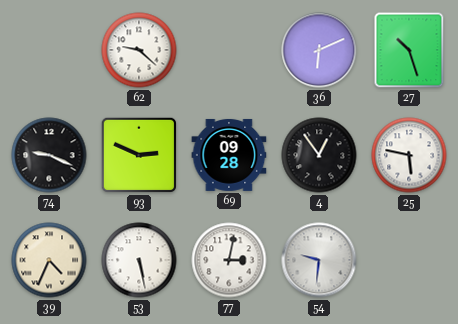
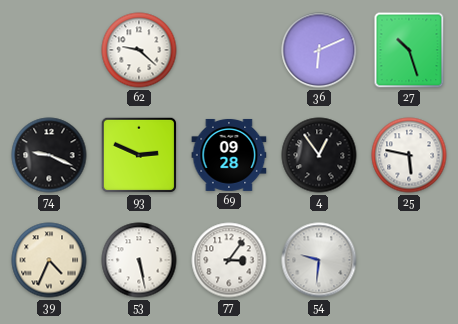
77: 3:02 -> 3:06 (229, 260)
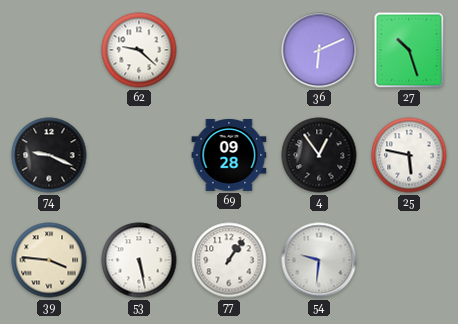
93: 2:49 -> none (139, 155)
39: 4:34 -> 3:46 (49, 260)
77: 3:06 -> 1:06 (229, 260)
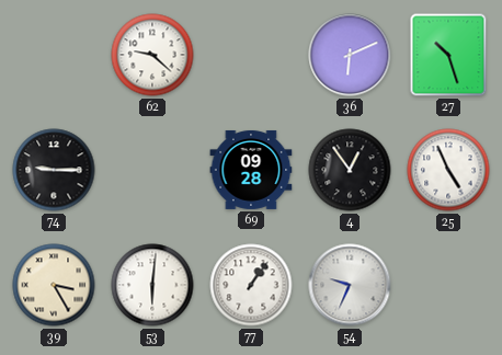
74: 9:19 -> 9:15 (54, 170)
25: 5:47 -> 4:56 (448, 170)
39: 3:46 -> 3:25 (54, 285)
53: 5:28 -> 6:01 (152, 285)
54: 9:31 -> 9:34 (350, 285)
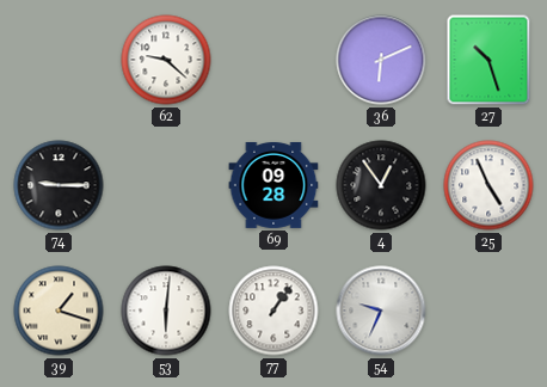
39: 3:25 -> 1:18 (59, 311)
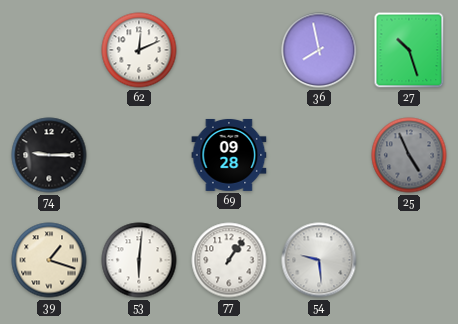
62: 9:22 -> 12:11 (139, 50)
36: 6:11 -> 7:58 (319, 50)
4: 12:54 -> none (381, 185)
25 dial: white -> grey (409, 155)
54: 9:34 -> 9:29 (319, 260)
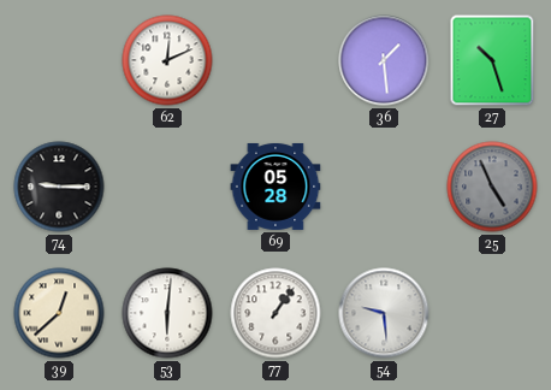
36: 7:58 -> 1:29 (384, 60)
69: 09:28 -> 05:28 (275, 187)
39: 1:18 -> 12:38 (59, 313)
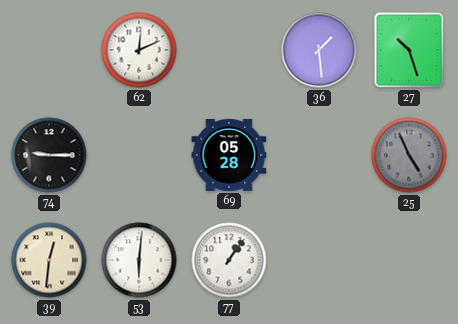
39: 12:38 -> 12:31 (49, 260)
54: 9:29 -> none (384, 313)
